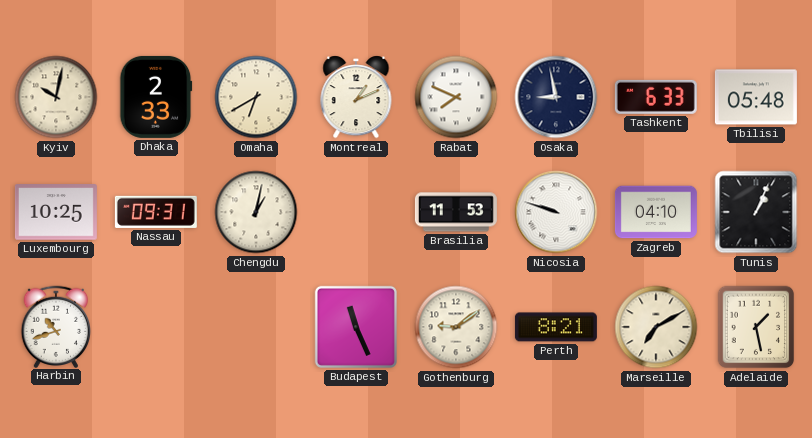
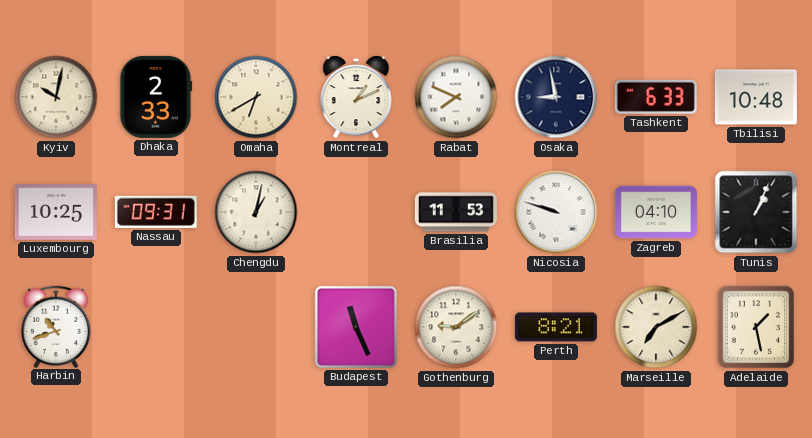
Tbilisi: 05:48 -> 10:48 (756, 97)
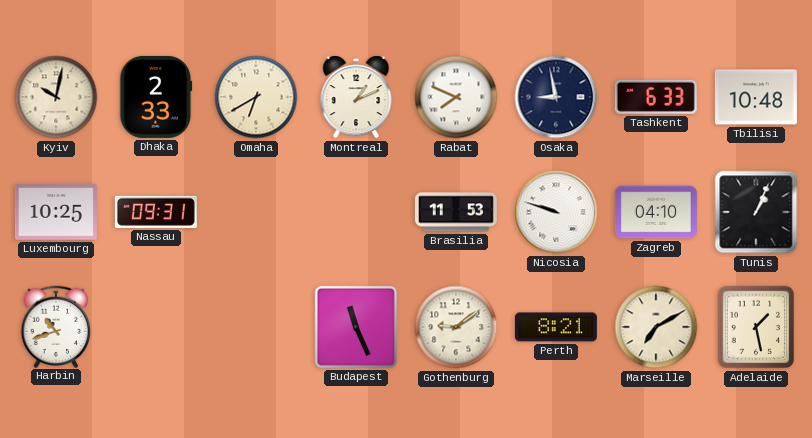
Chengdu: 1:02 -> none (256, 212)
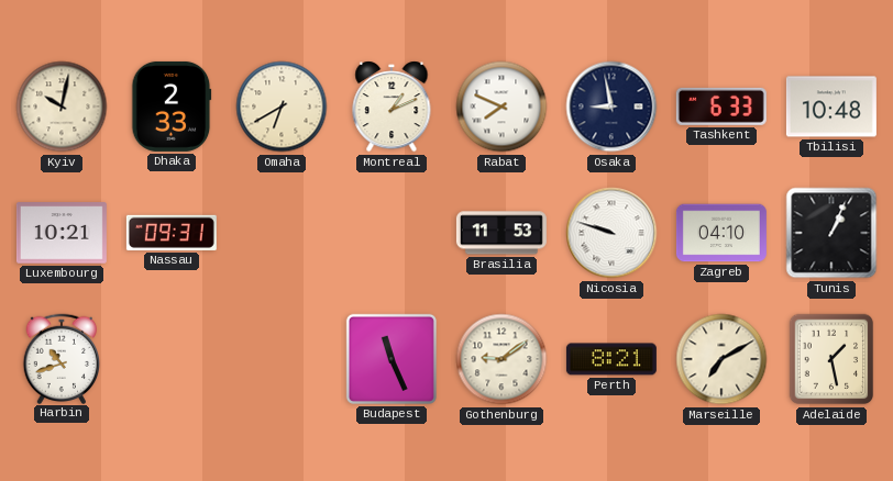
Luxembourg: 10:25 -> 10:21 (62, 233)
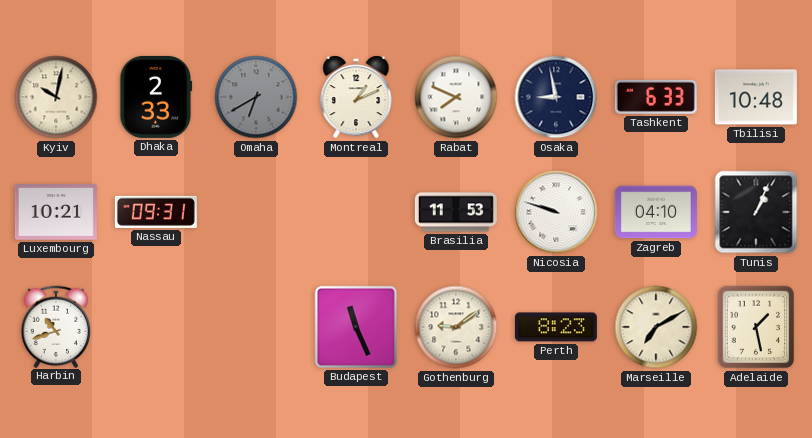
Omaha dial: cream -> grey (256, 97)
Perth: 8:21 -> 8:23 (556, 327)
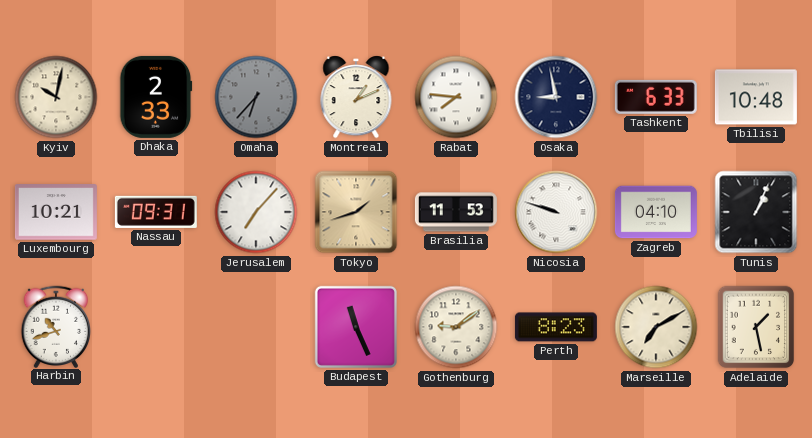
Omaha: 6:40 -> 6:37 (256, 97)
Rabat: 7:49 -> 7:46 (456, 97)
Jerusalem: none -> 7:07 (256, 212)
Tokyo: none -> 1:42 (356, 212)
